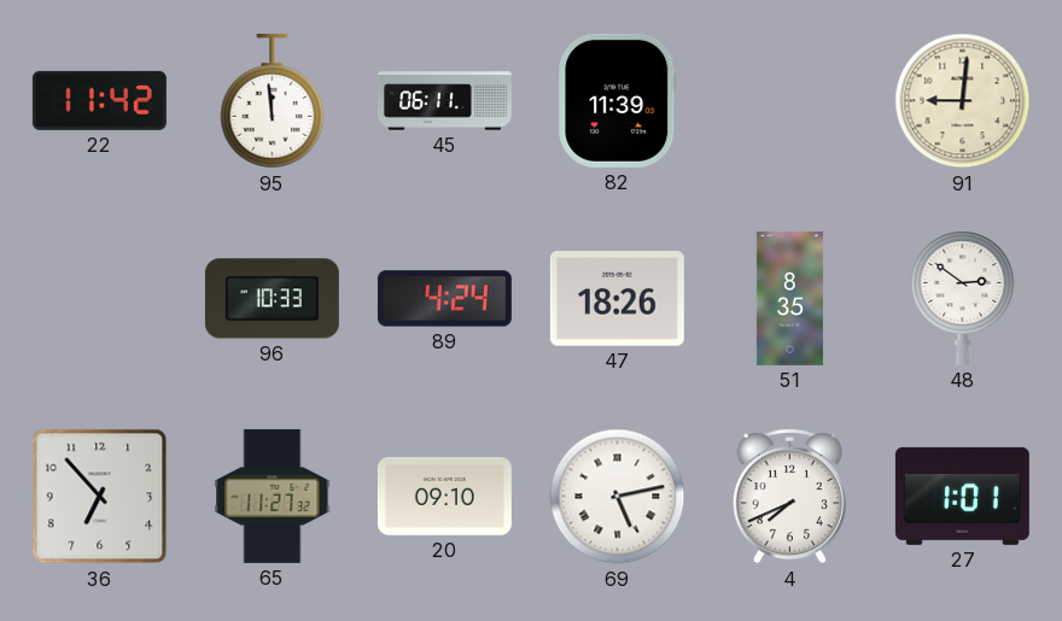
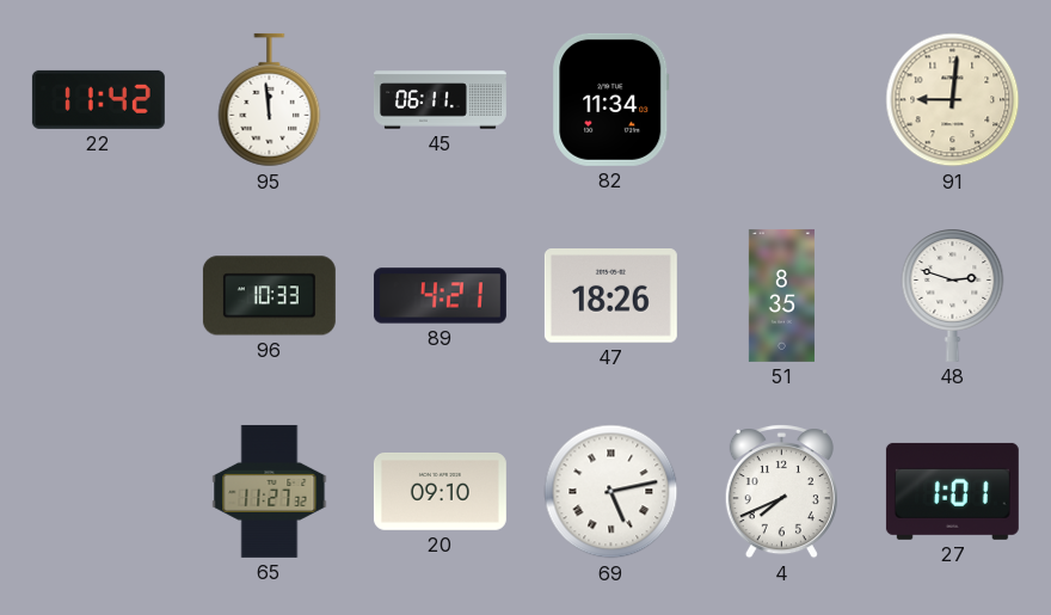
82: 11:39 -> 11:34 (611, 99)
89: 4:24 -> 4:21 (440, 296)
48: 2:51 -> 2:48 (953, 295)
36: 6:53 -> none (100, 497)
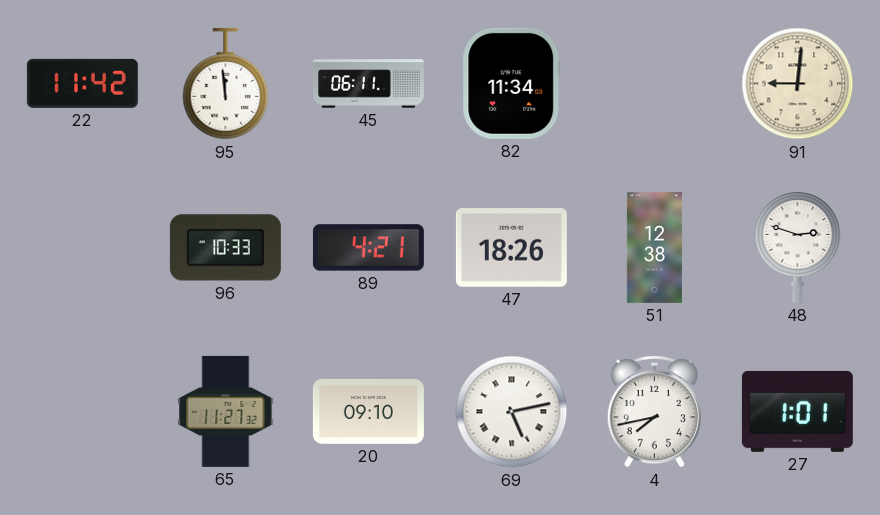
51: 8:35 -> 12:38 (654, 247)
4: 7:41 -> 7:43 (654, 412)
